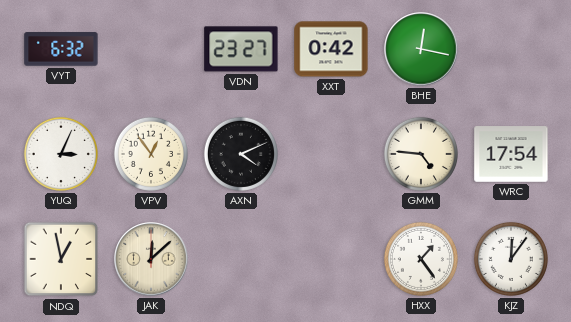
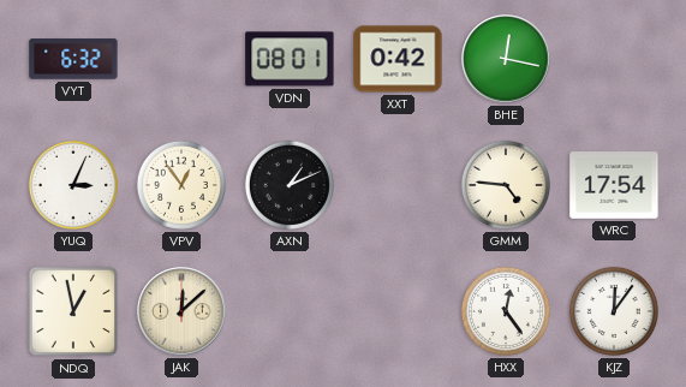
VDN: 23:27 -> 08:01 (290, 59)
AXN: 4:11 -> 1:11 (290, 185)
HXX: 1:24 -> 12:24 (506, 311)
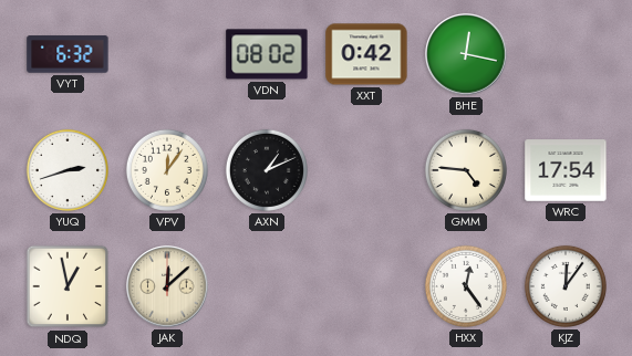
VDN: 08:01 -> 08:02 (267, 54)
YUQ: 3:04 -> 2:42 (68, 170)
VPV: 12:54 -> 12:06 (167, 170)
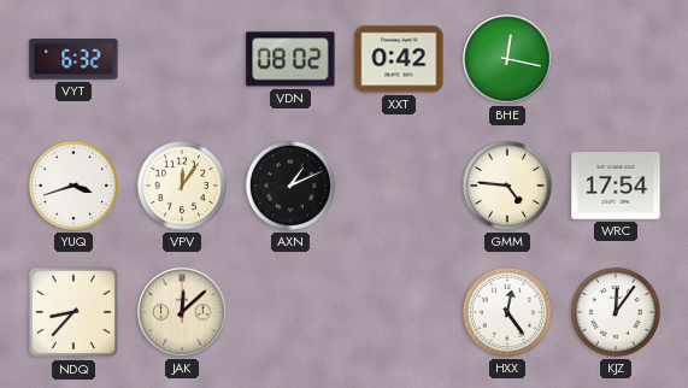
YUQ: 2:42 -> 3:42 (73, 186)
NDQ: 12:58 -> 8:37 (73, 312)
